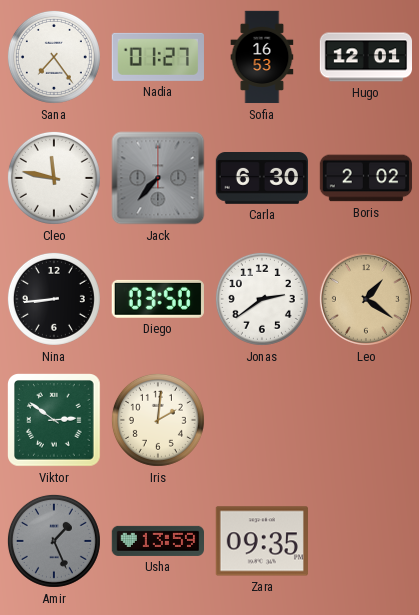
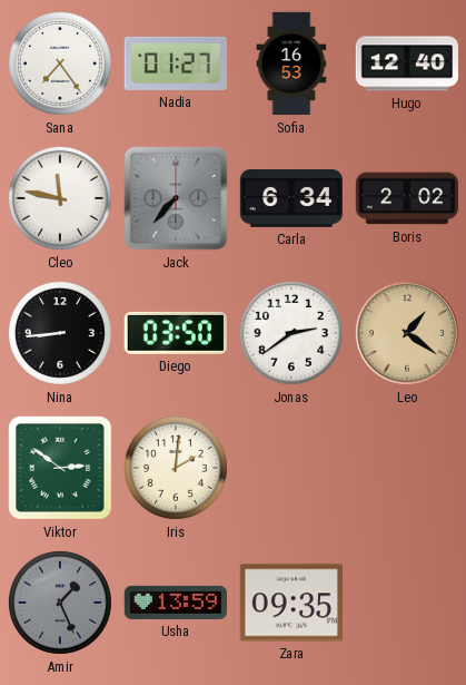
Hugo: 12:01 -> 12:40 (406, 63)
Carla: 6:30 -> 6:34 (290, 199)
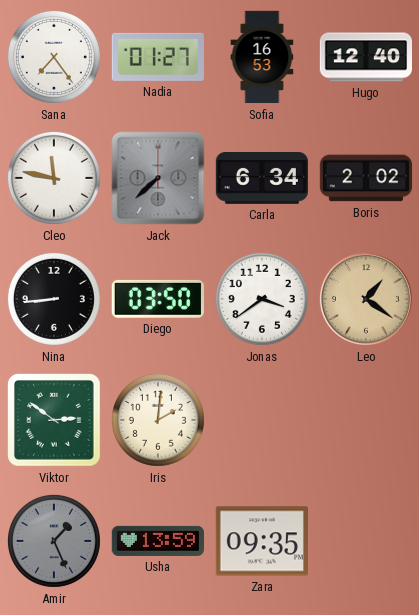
Jack: 7:37 -> 7:38 (158, 178)
Jonas: 2:39 -> 3:39 (262, 299)
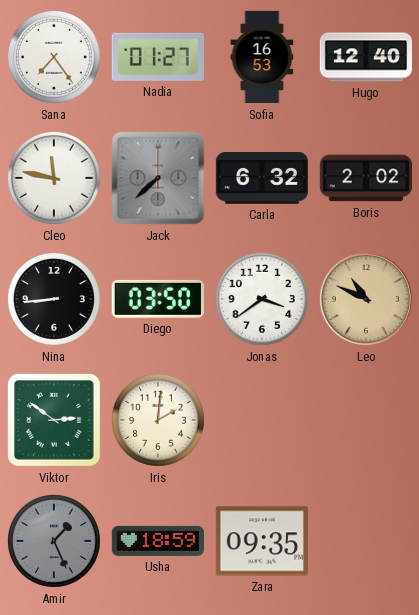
Carla: 6:34 -> 6:32 (261, 179)
Leo: 1:21 -> 10:49 (366, 299)
Usha: 13:59 -> 18:59 (157, 541)
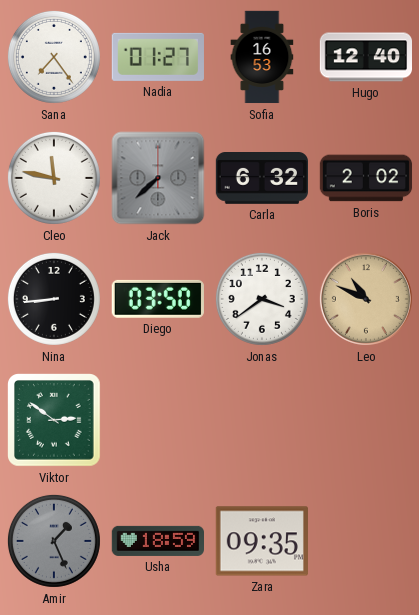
Iris: 2:01 -> none (158, 420)
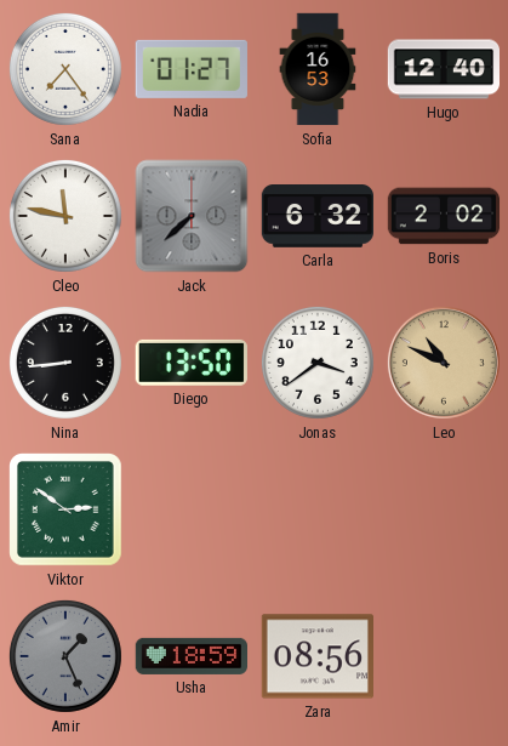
Diego: 03:50 -> 13:50 (192, 363)
Zara: 09:35 -> 08:56 (316, 656)
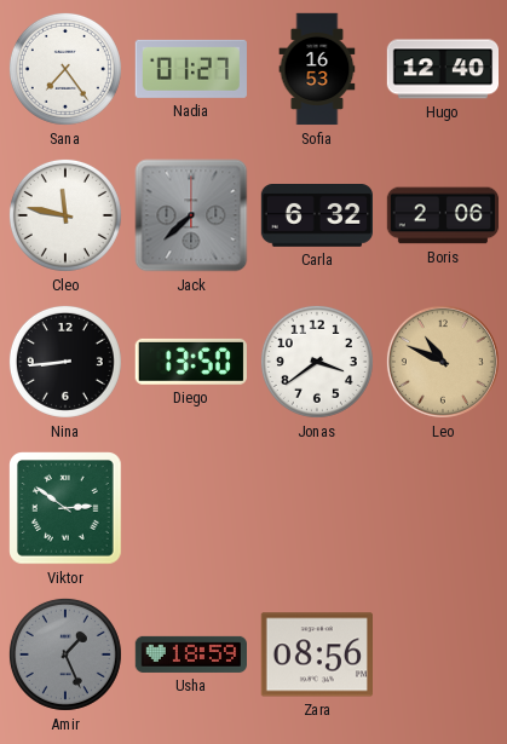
Boris: 2:02 -> 2:06 (443, 215)
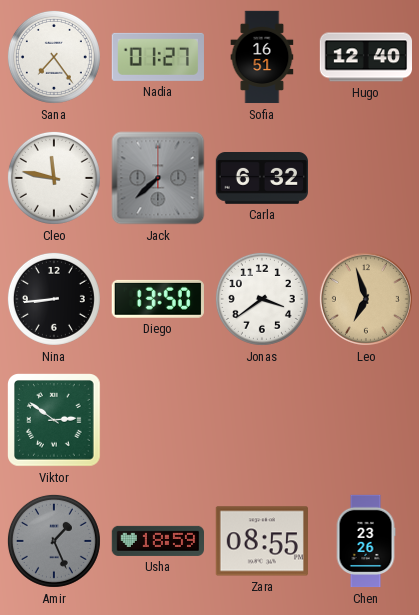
Sofia: 16:53 -> 16:51 (262, 57)
Boris: 2:06 -> none (443, 215)
Leo: 10:49 -> 6:57 (366, 299)
Zara: 08:56 -> 08:55 (261, 541)
Chen: none -> 23:26 (366, 541)
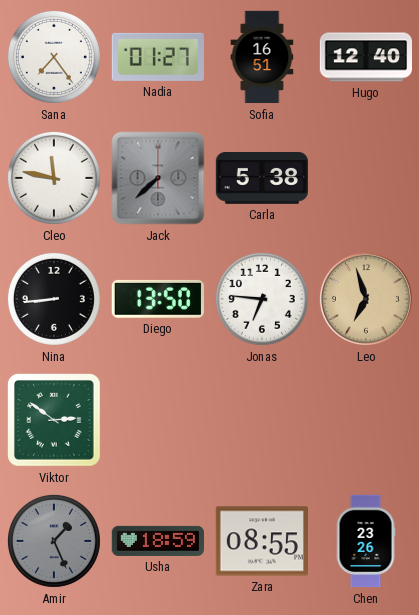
Carla: 6:32 -> 5:38 (261, 179)
Jonas: 3:39 -> 6:46 (262, 299)
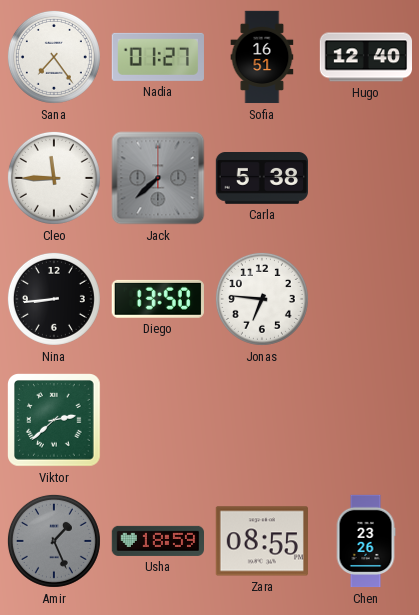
Cleo: 11:47 -> 11:45 (54, 178)
Leo: 6:57 -> none (366, 299)
Viktor: 2:51 -> 2:38 (55, 421)
